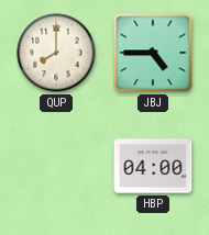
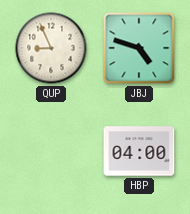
QUP: 8:00 -> 8:56 (51, 48)
JBJ: 4:45 -> 4:48 (139, 48)
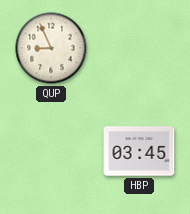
JBJ: 4:48 -> none (139, 48)
HBP: 04:00 -> 03:45 (139, 151)
